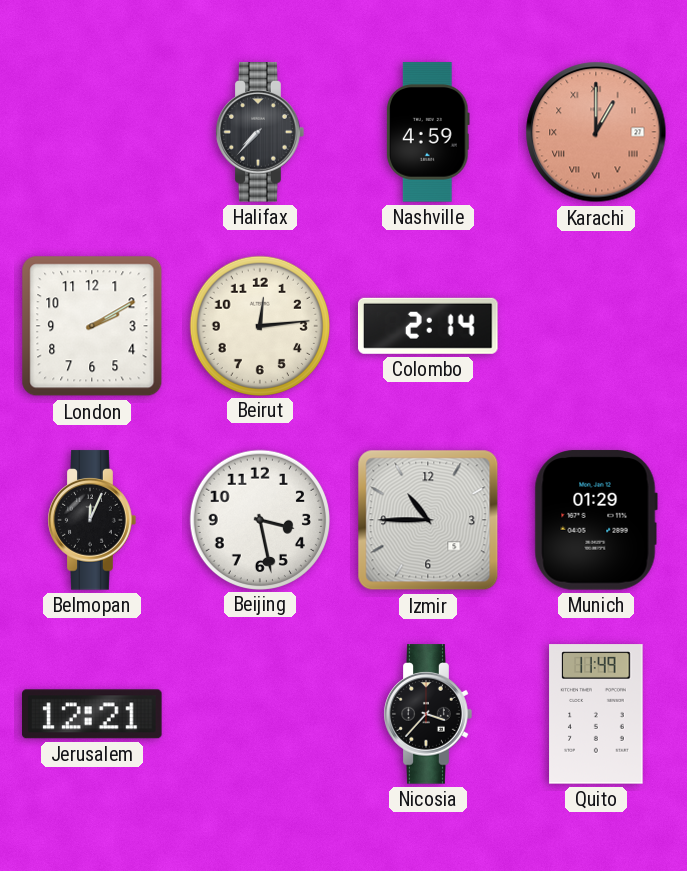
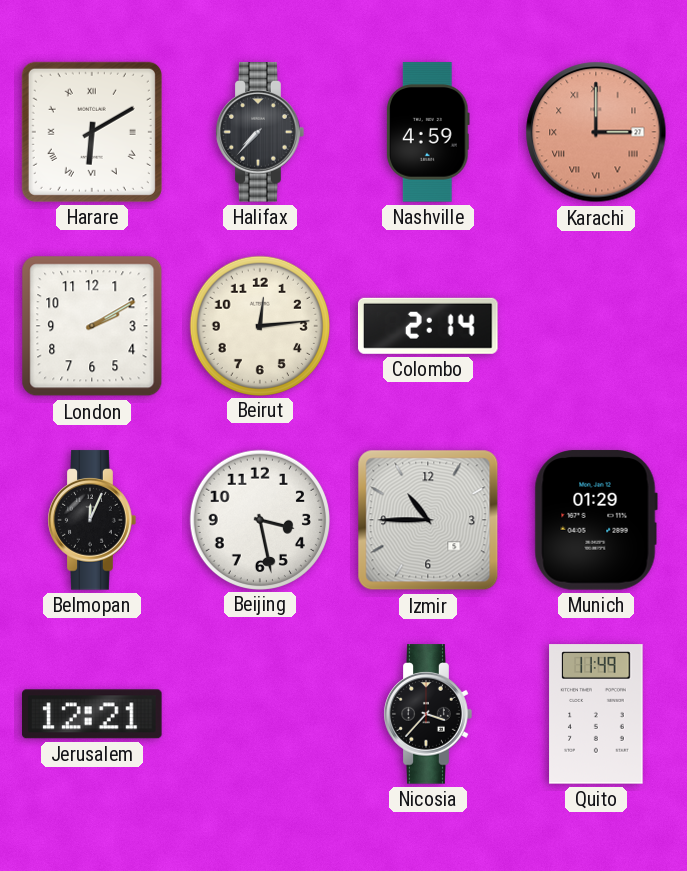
Harare: none -> 6:10 (92, 132)
Karachi: 1:00 -> 3:00 (596, 132)
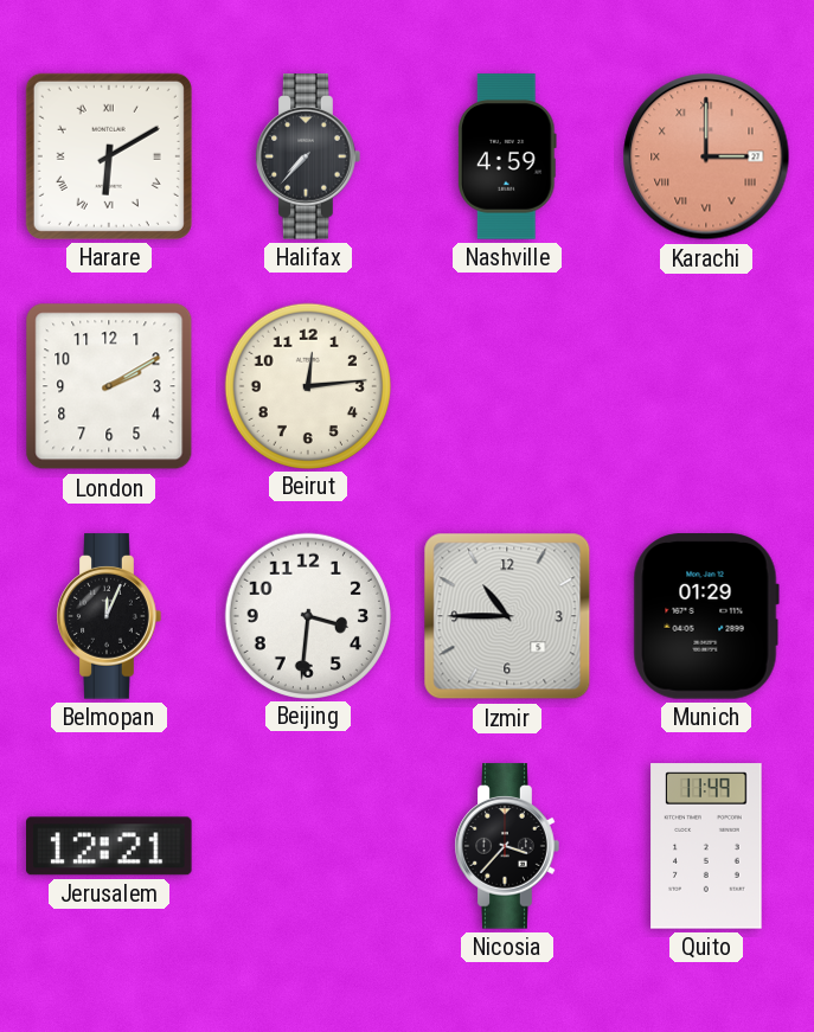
Colombo: 2:14 -> none (429, 326)
Beijing: 3:28 -> 3:31 (307, 615)
